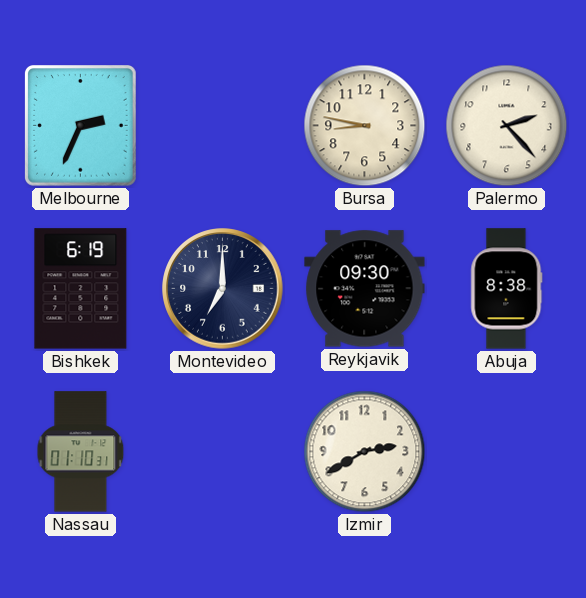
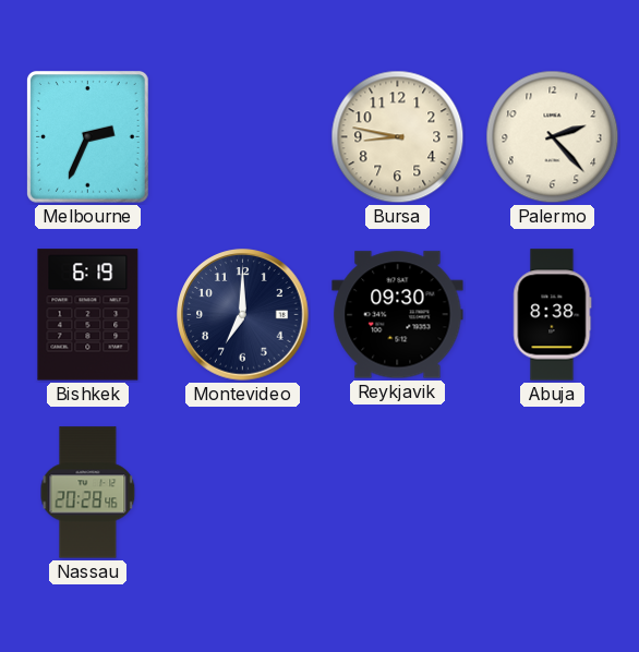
Nassau: 01:10 -> 20:28 (88, 493)
Izmir: 2:40 -> none (365, 452)
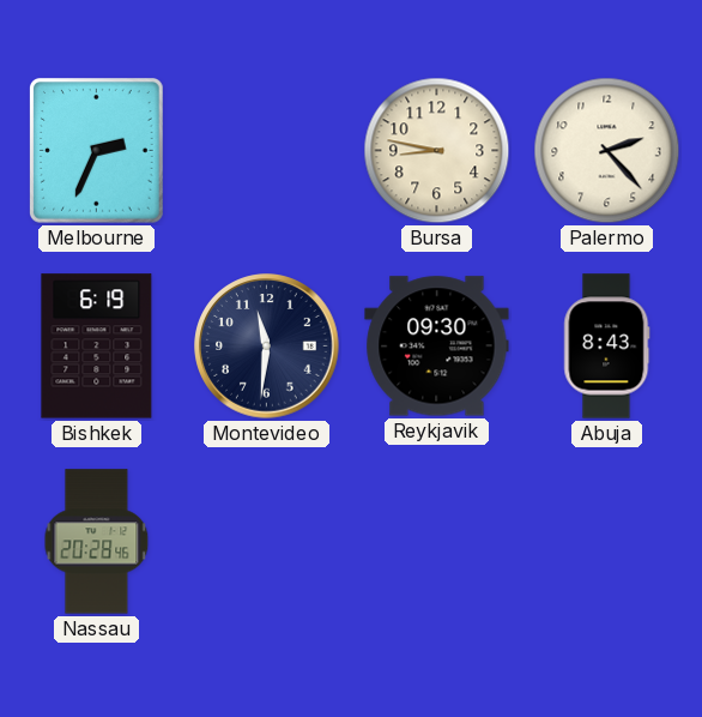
Montevideo: 7:00 -> 11:31 (267, 347)
Abuja: 8:38 -> 8:43 (607, 347)
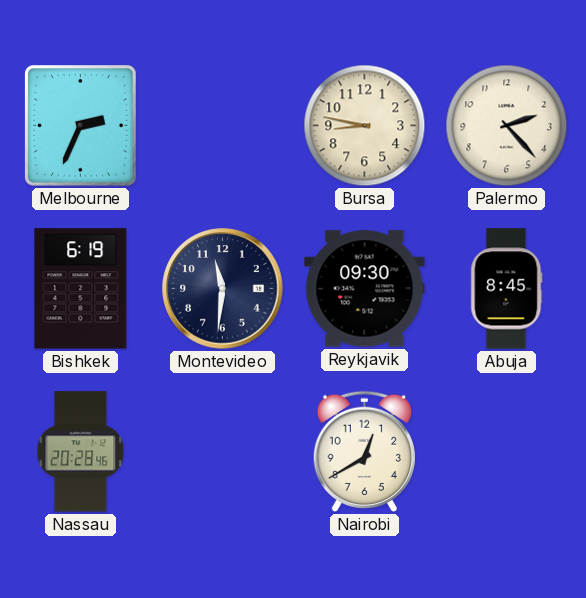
Abuja: 8:43 -> 8:45 (507, 289)
Nairobi: none -> 12:40 (364, 452)
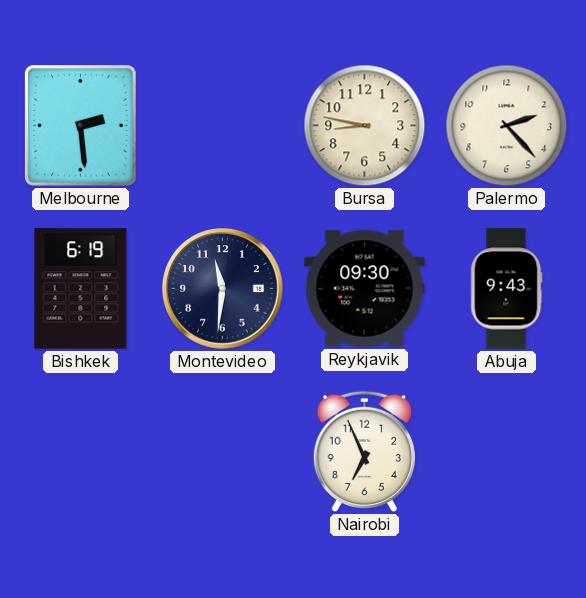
Melbourne: 2:34 -> 2:29 (81, 126)
Abuja: 8:45 -> 9:43 (507, 289)
Nassau: 20:28 -> none (81, 452)
Nairobi: 12:40 -> 6:56 (364, 452)
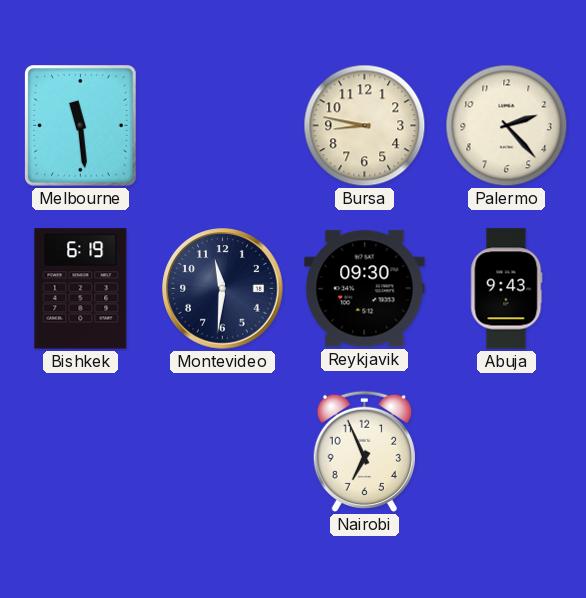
Melbourne: 2:29 -> 11:29 (81, 126)
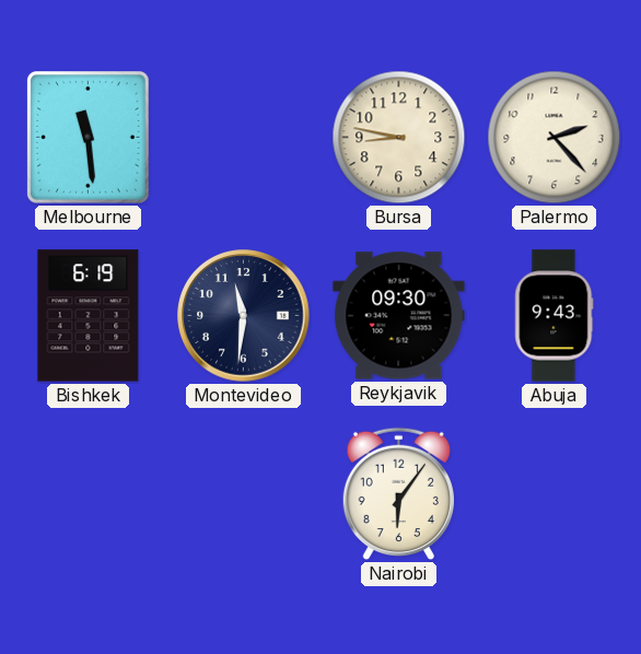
Nairobi: 6:56 -> 6:06 (398, 494)
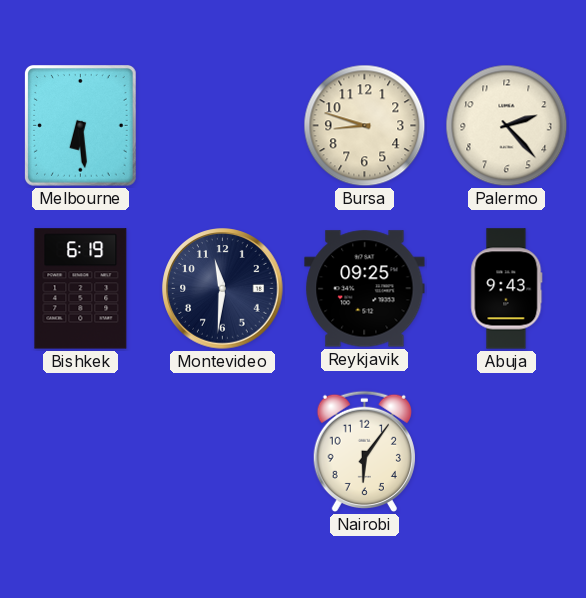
Melbourne: 11:29 -> 6:29 (81, 126)
Bursa: 8:47 -> 8:48 (365, 126)
Reykjavik: 09:30 -> 09:25 (365, 289)
